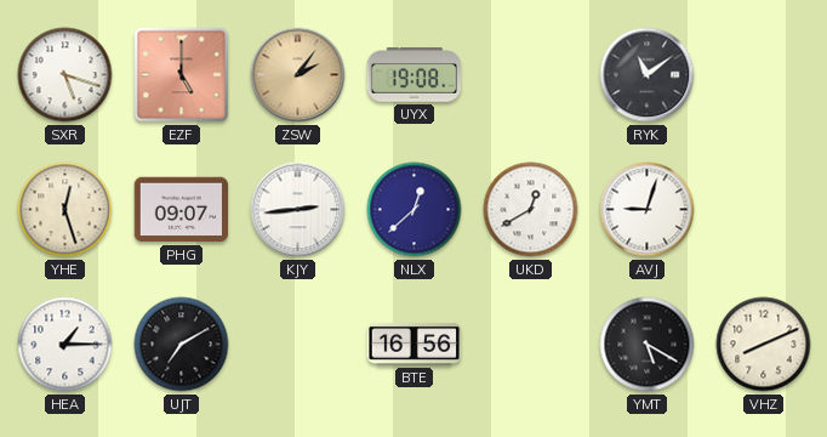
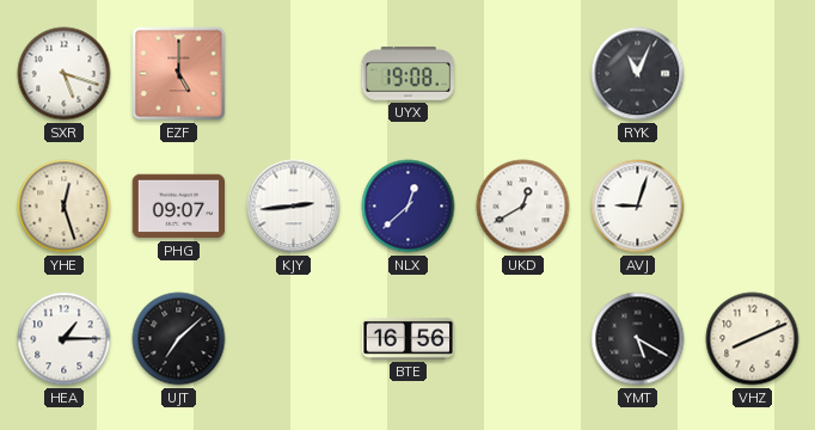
ZSW: 2:06 -> none (298, 75)
RYK: 11:09 -> 11:04 (638, 74)
UJT: 7:10 -> 7:08 (179, 339)
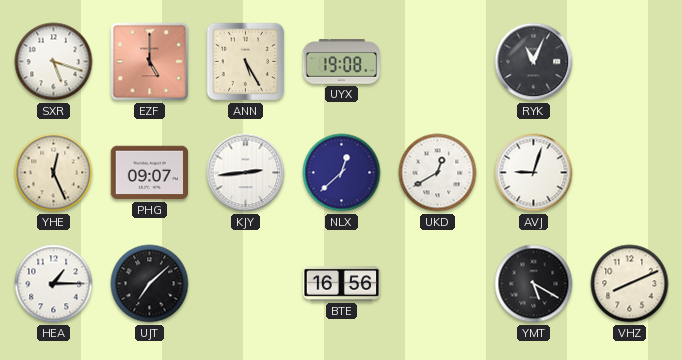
ANN: none -> 5:25 (246, 62)
YHE: 12:27 -> 12:26 (54, 173)
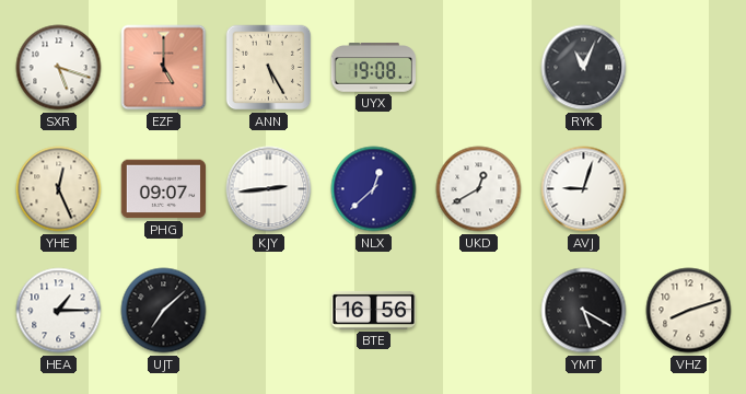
VHZ: 8:11 -> 8:12 (689, 311)
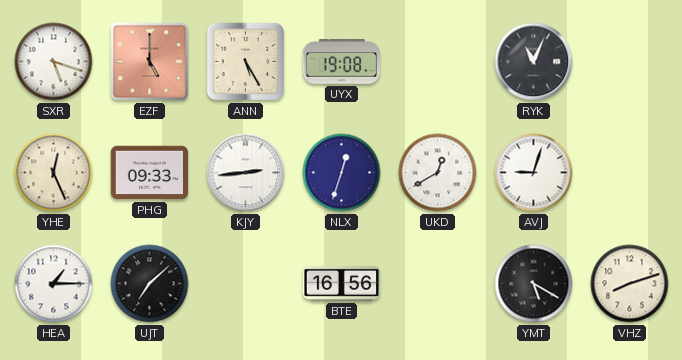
PHG: 09:07 -> 09:33 (150, 173)
NLX: 12:38 -> 12:33 (342, 173)
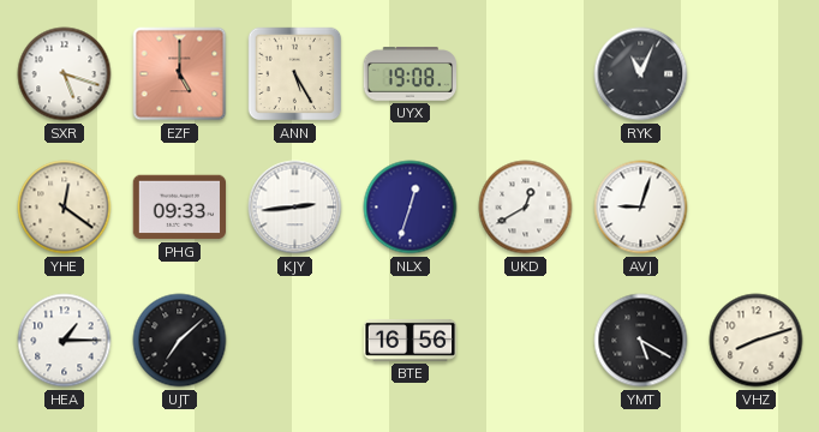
YHE: 12:26 -> 12:21 (65, 208)
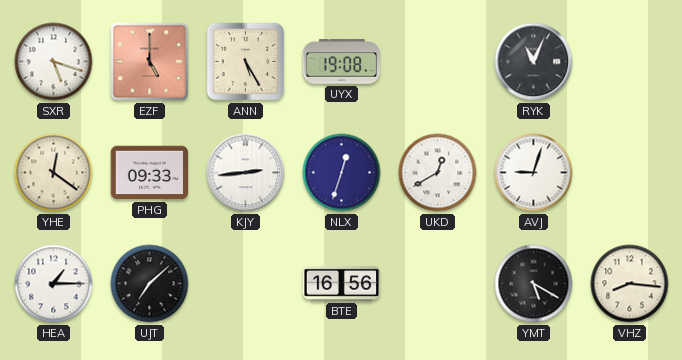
VHZ: 8:12 -> 8:16 (630, 284)
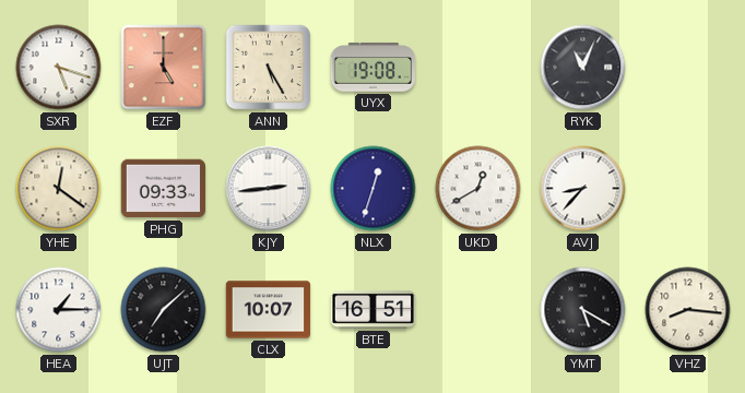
AVJ: 9:03 -> 8:37 (583, 189)
CLX: none -> 10:07 (269, 310)
BTE: 16:56 -> 16:51 (374, 309)
